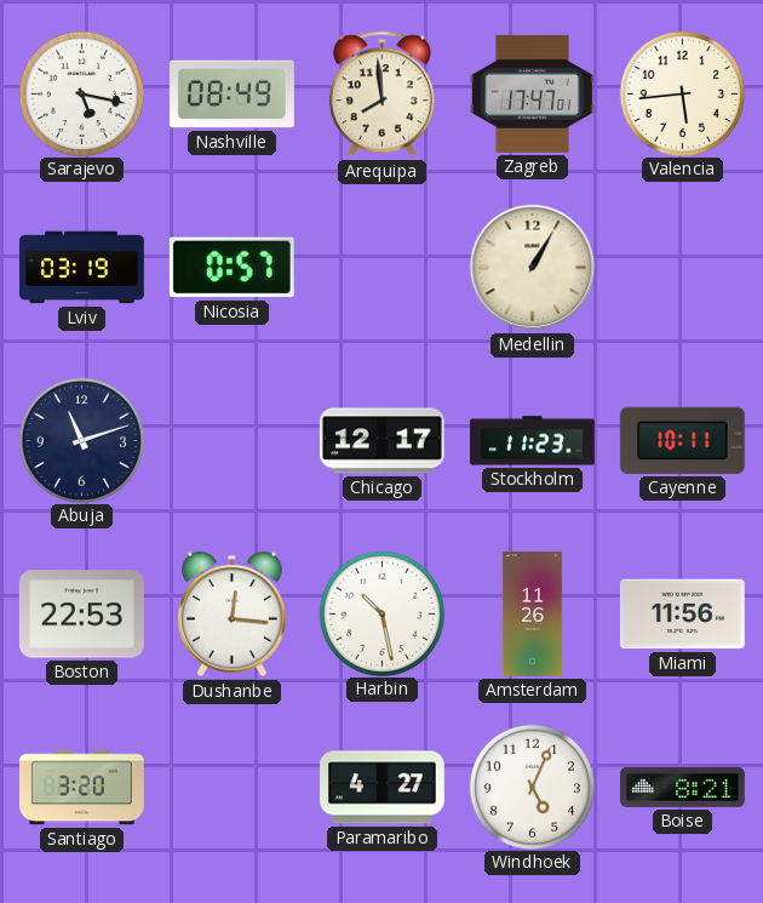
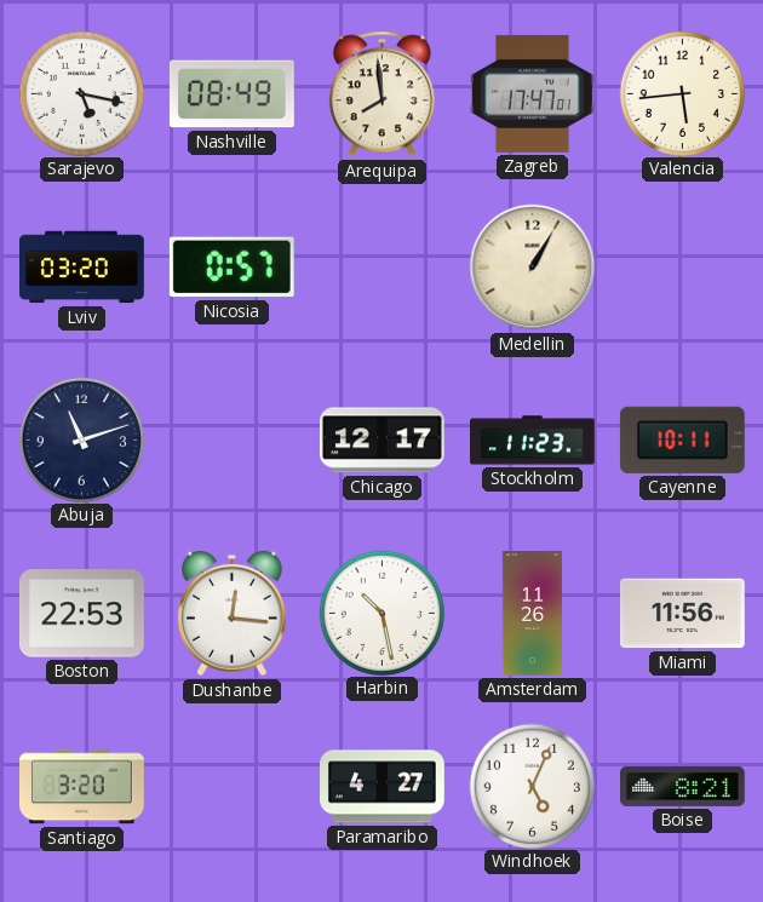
Lviv: 03:19 -> 03:20 (82, 268)
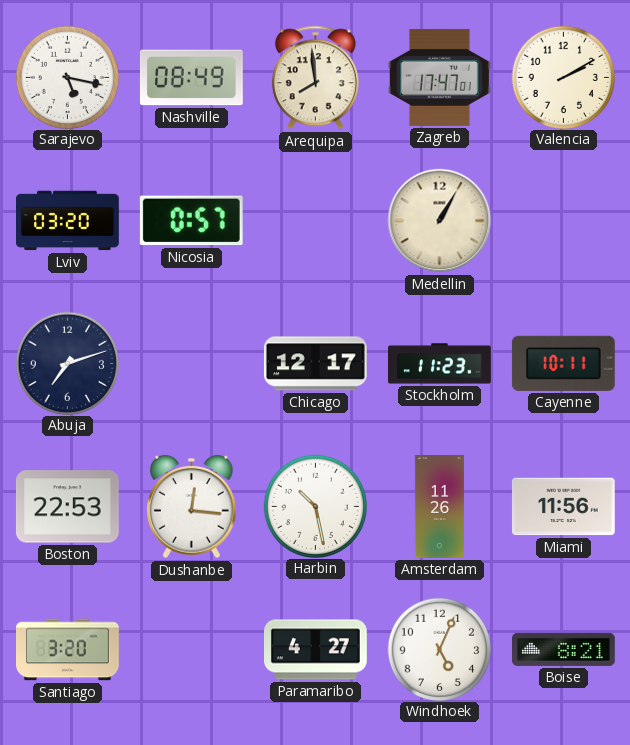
Valencia: 5:44 -> 2:10 (563, 77)
Abuja: 11:12 -> 7:12 (67, 363)
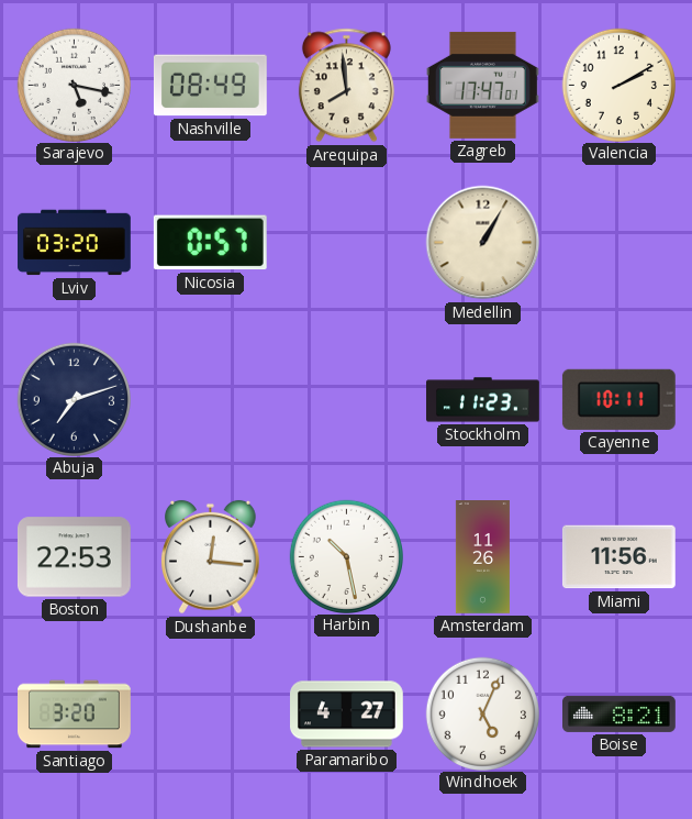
Chicago: 12:17 -> none (315, 364)
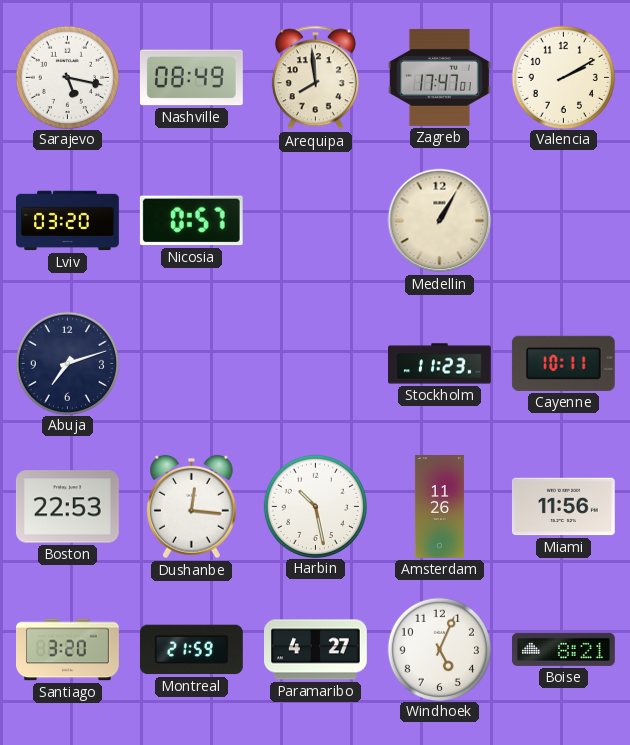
Montreal: none -> 21:59 (191, 650)
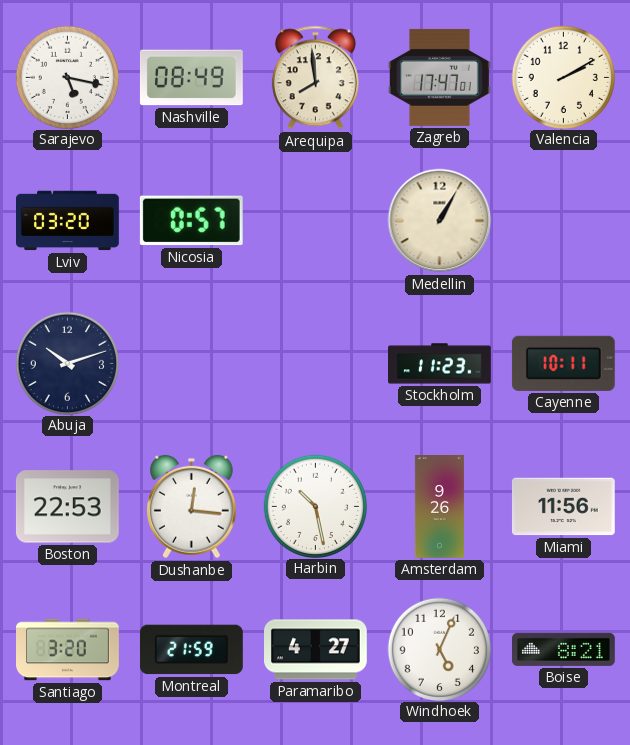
Abuja: 7:12 -> 10:12 (67, 363)
Amsterdam: 11:26 -> 9:26 (439, 507)
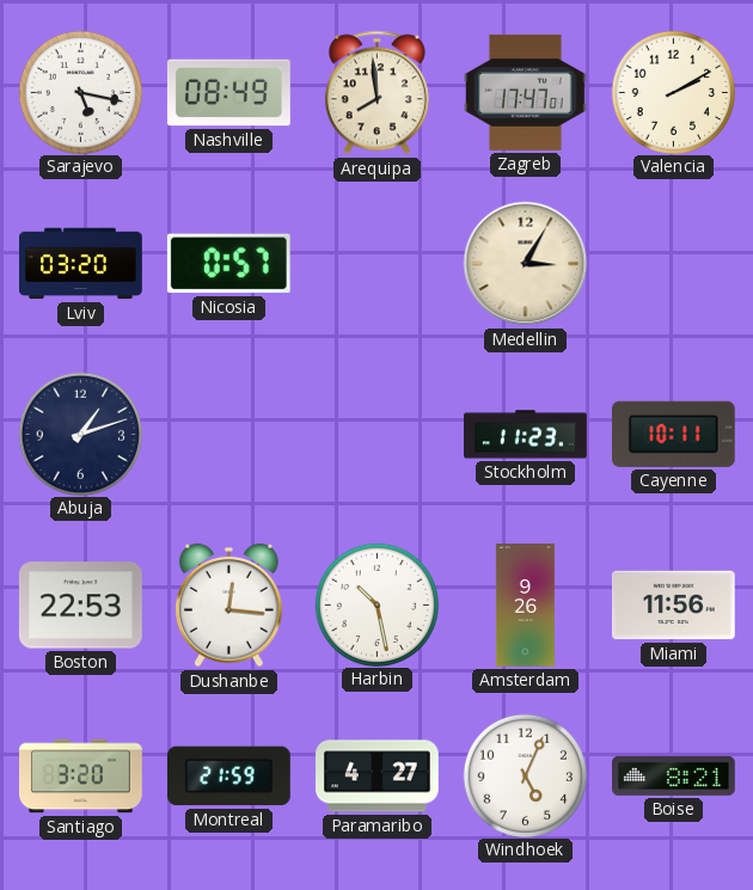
Medellin: 1:05 -> 3:05 (526, 264)
Abuja: 10:12 -> 1:12 (80, 434)
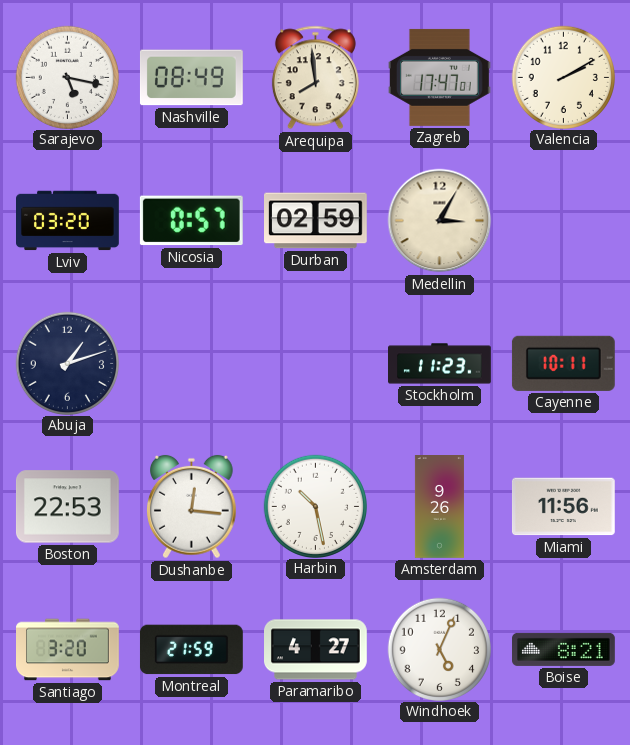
Durban: none -> 02:59 (316, 221)
